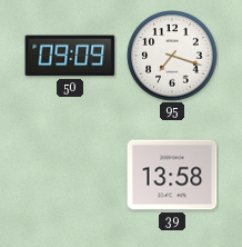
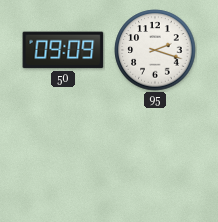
95: 7:18 -> 2:18 (155, 50)
39: 13:58 -> none (172, 175)
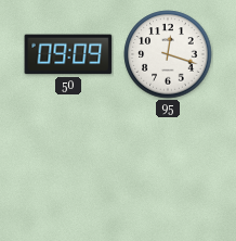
95: 2:18 -> 12:18 (168, 54)
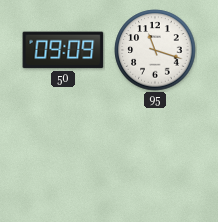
95: 12:18 -> 11:18 (155, 50)
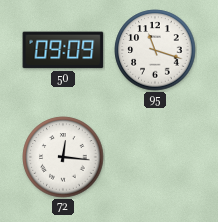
72: none -> 12:16 (63, 157)
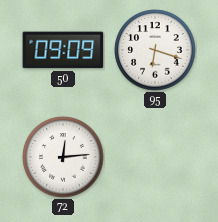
95: 11:18 -> 6:18 (155, 50)
72: 12:16 -> 12:14 (63, 157)
